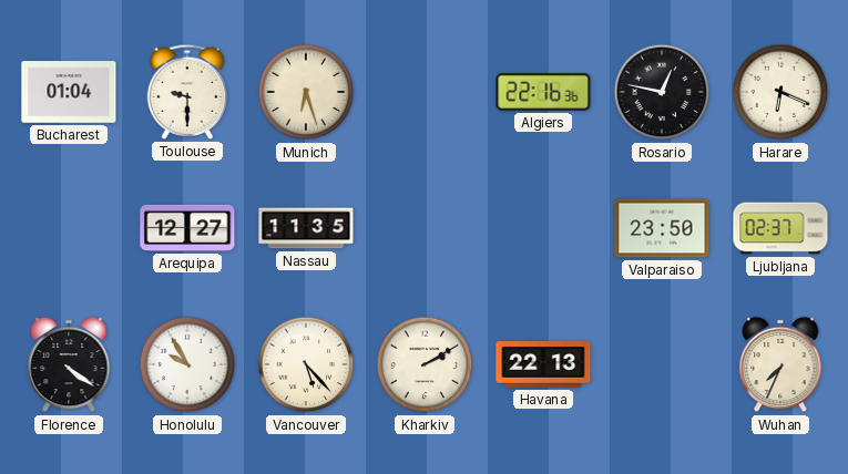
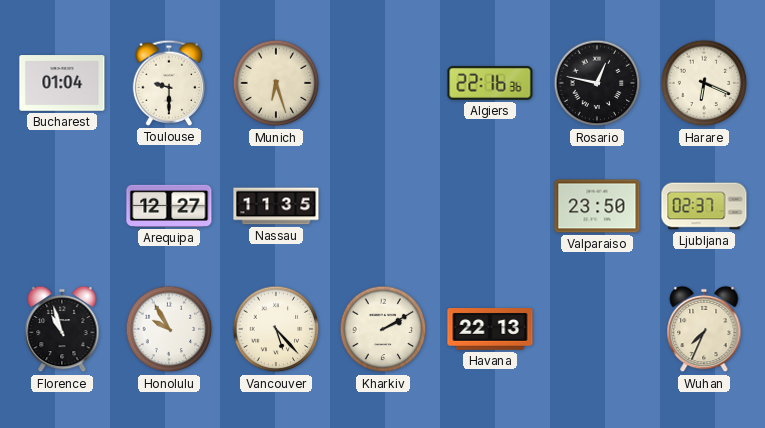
Florence: 4:21 -> 10:57 (62, 329)
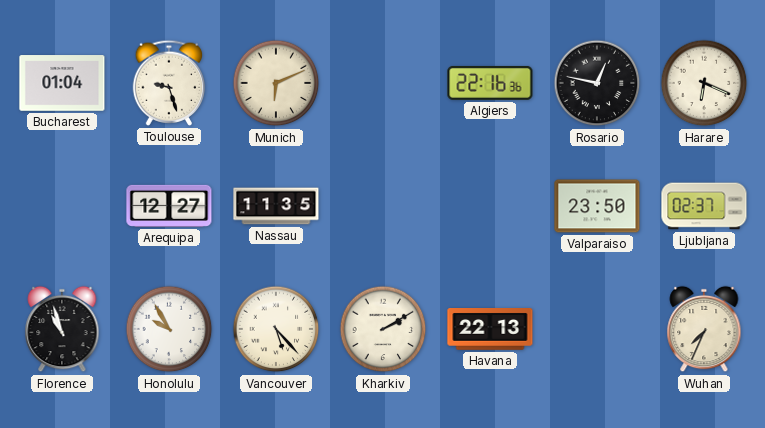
Toulouse: 9:30 -> 9:27 (169, 83)
Munich: 6:27 -> 6:11 (276, 83)
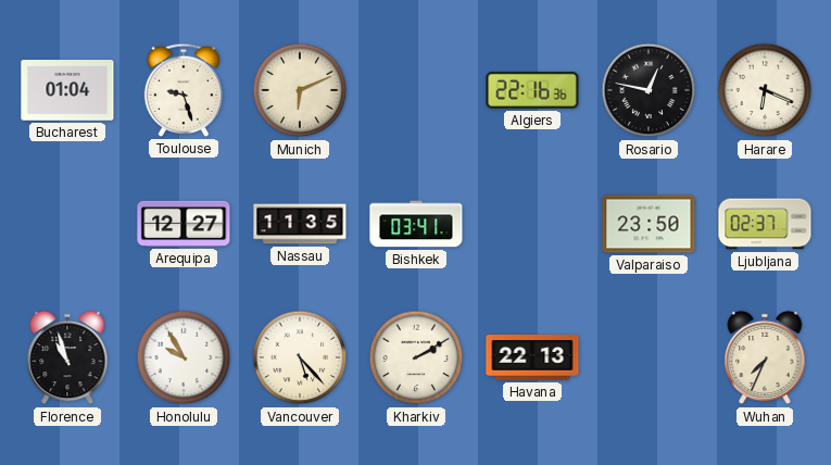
Bishkek: none -> 03:41 (416, 224)
